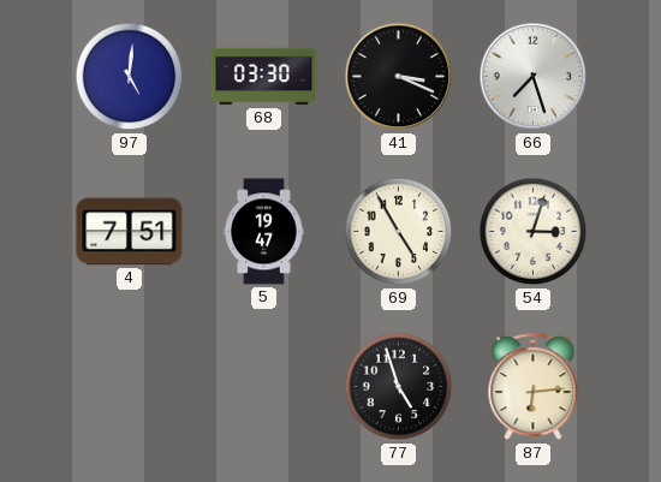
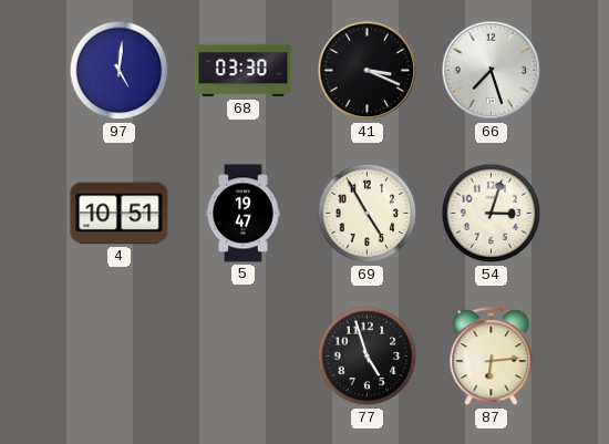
4: 7:51 -> 10:51 (120, 214)
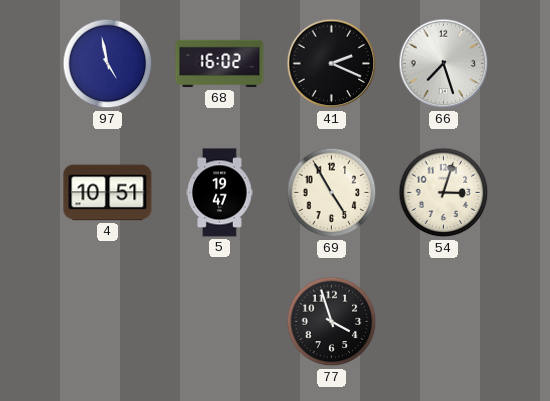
97: 5:01 -> 4:58 (108, 64)
68: 03:30 -> 16:02 (220, 64)
41: 3:19 -> 2:19 (332, 64)
77: 4:57 -> 3:57 (332, 322)
87: 6:14 -> none (492, 357)
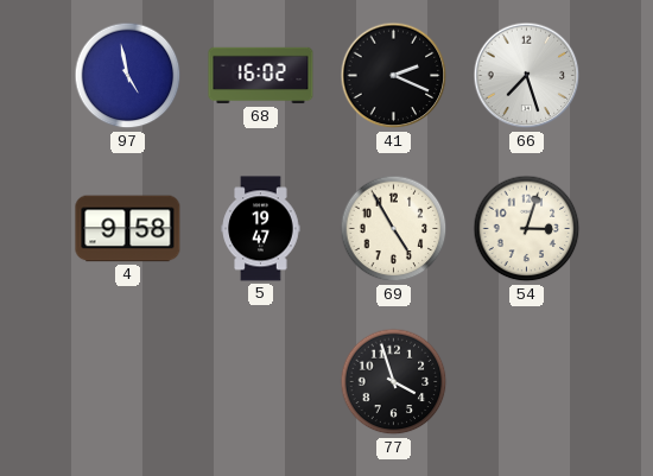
4: 10:51 -> 9:58 (128, 229)
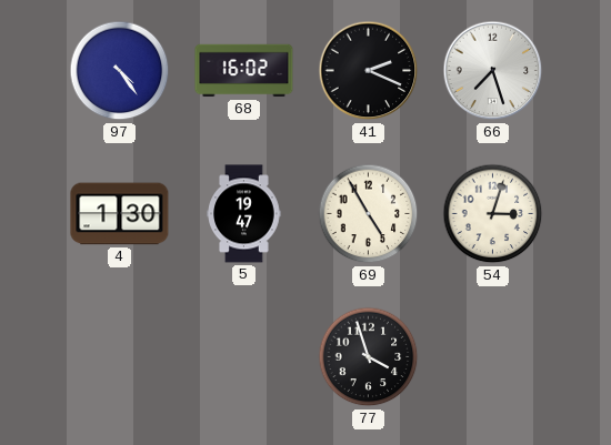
97: 4:58 -> 4:24 (120, 71)
4: 9:58 -> 1:30 (120, 214)
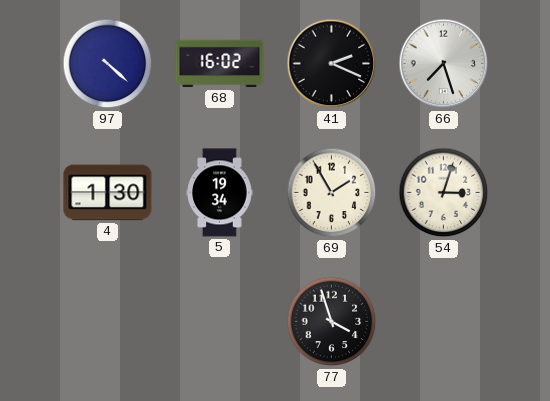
97: 4:24 -> 4:22 (108, 64)
5: 19:47 -> 19:34 (220, 193)
69: 4:55 -> 1:55 (332, 193)
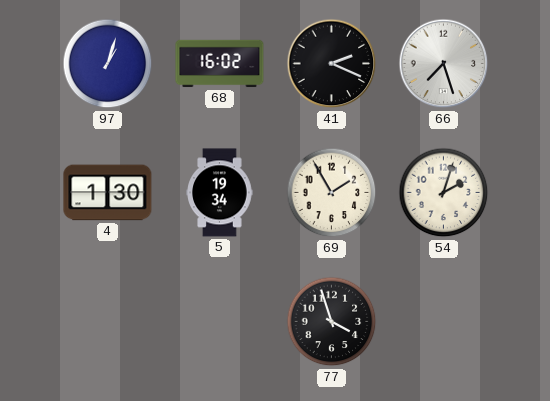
97: 4:22 -> 1:03 (108, 64)
54: 3:03 -> 2:03 (444, 193)
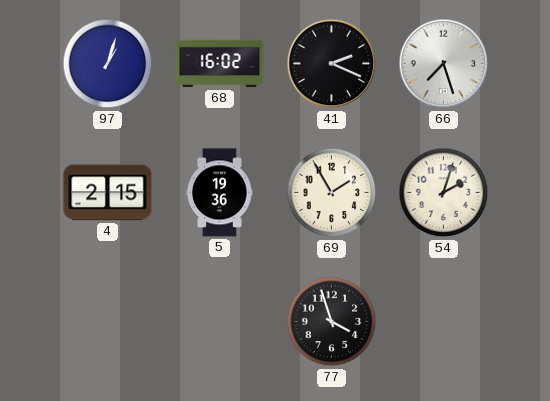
4: 1:30 -> 2:15 (108, 193)
5: 19:34 -> 19:36 (220, 193)
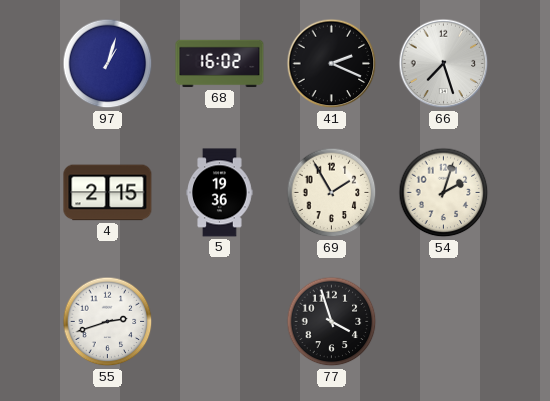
55: none -> 2:42 (108, 322)
